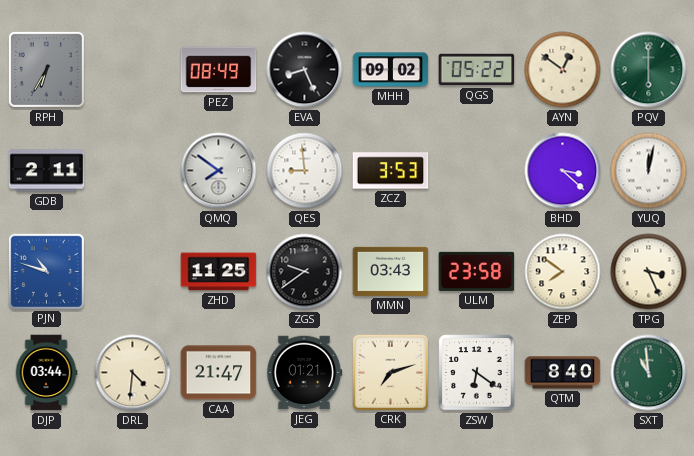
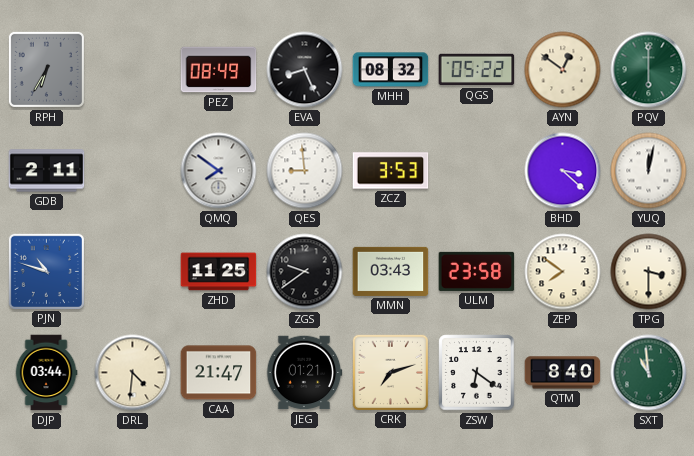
MHH: 09:02 -> 08:32 (391, 70)
TPG: 3:26 -> 3:30 (649, 272)
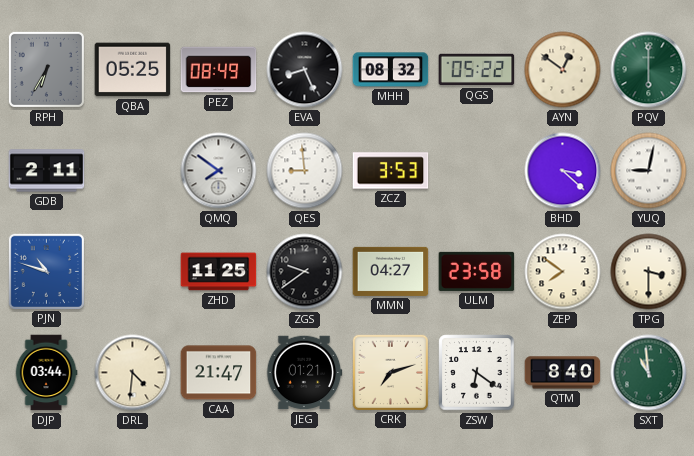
QBA: none -> 05:25 (133, 70)
YUQ: 12:02 -> 9:02 (649, 171)
MMN: 03:43 -> 04:27 (391, 271)
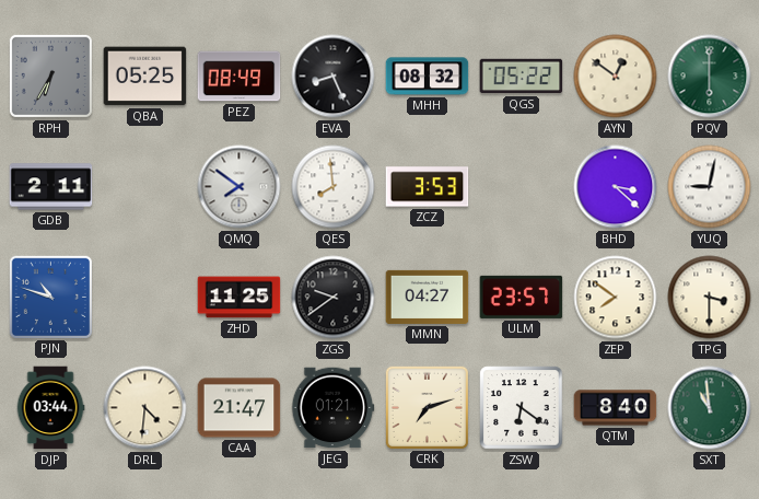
QES: 8:59 -> 7:59 (334, 187)
ULM: 23:58 -> 23:57 (522, 297)
